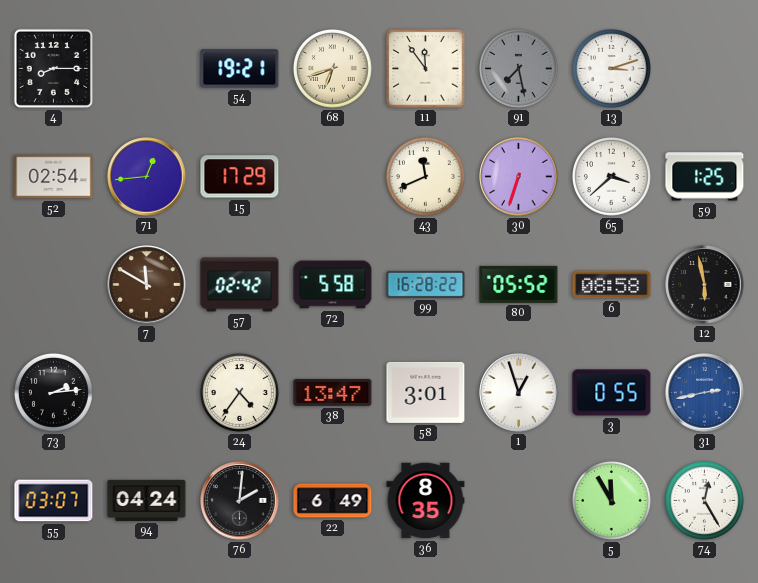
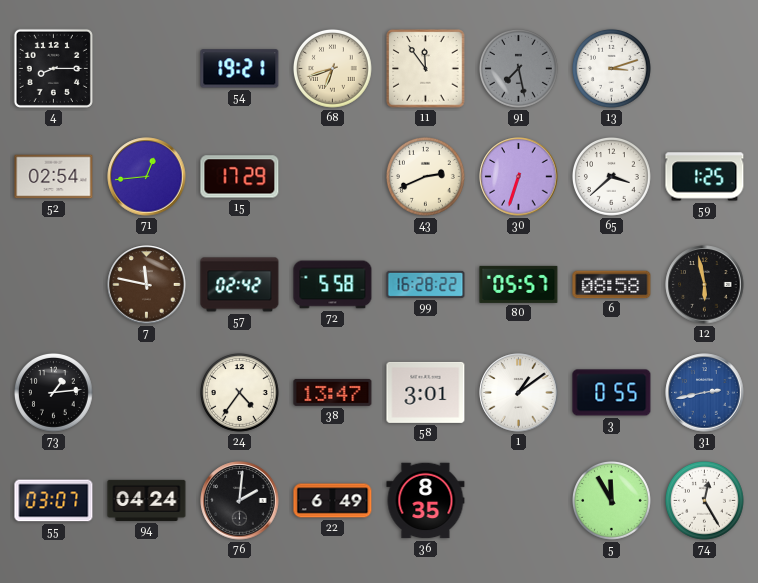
43: 11:41 -> 2:41 (426, 177)
7: 11:50 -> 11:47 (147, 285)
80: 05:52 -> 05:57 (519, 284)
73: 2:14 -> 1:14 (54, 393)
1: 12:57 -> 1:09 (519, 393)
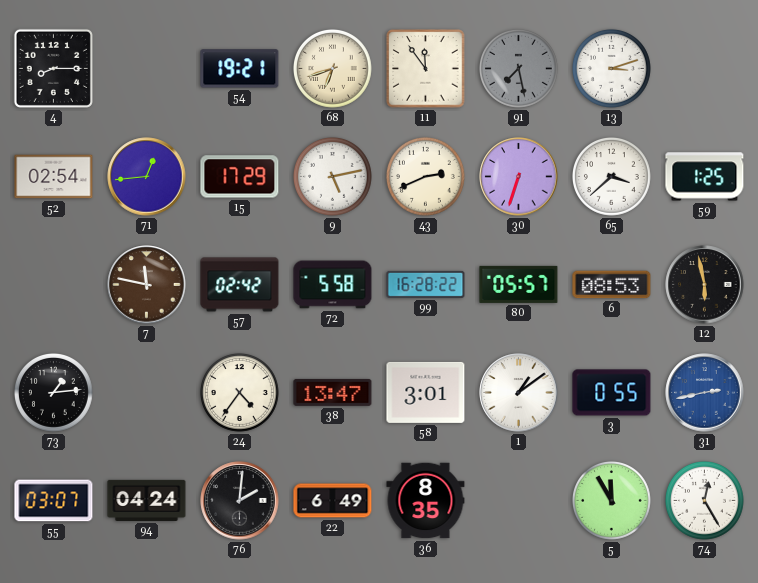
9: none -> 5:13 (333, 177)
6: 08:58 -> 08:53 (612, 285)
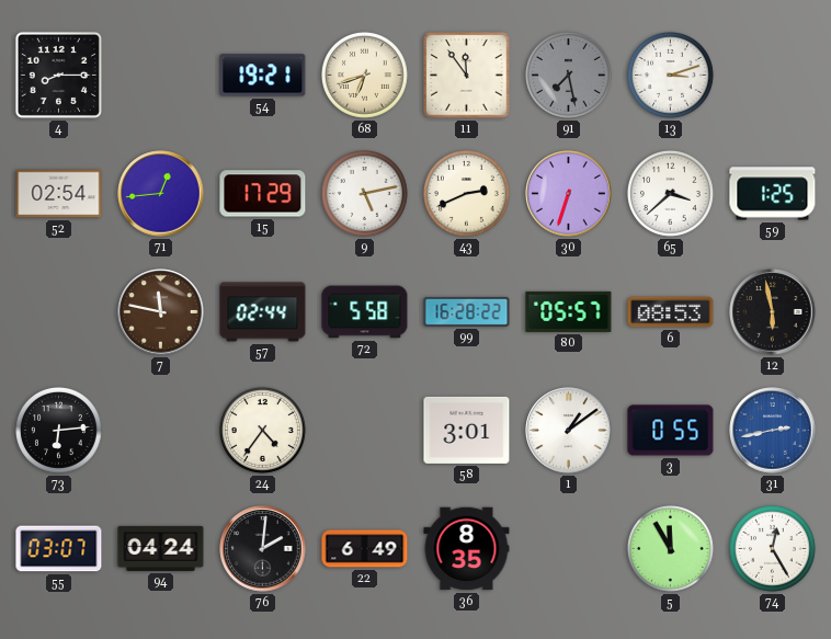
57: 02:42 -> 02:44 (263, 312)
73: 1:14 -> 6:14 (59, 431)
38: 13:47 -> none (333, 392)
